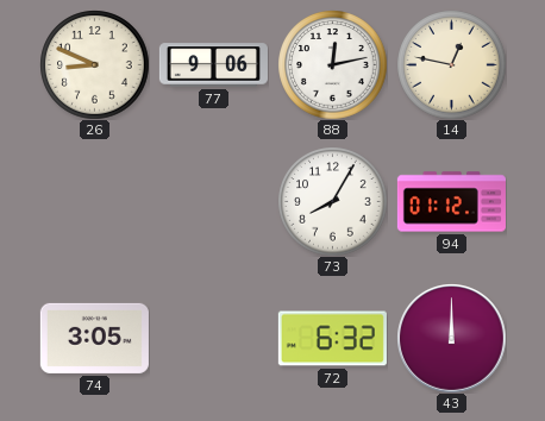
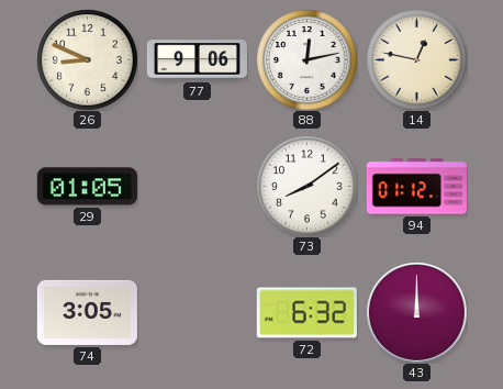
29: none -> 01:05 (87, 187)
73: 8:05 -> 8:09 (306, 186)
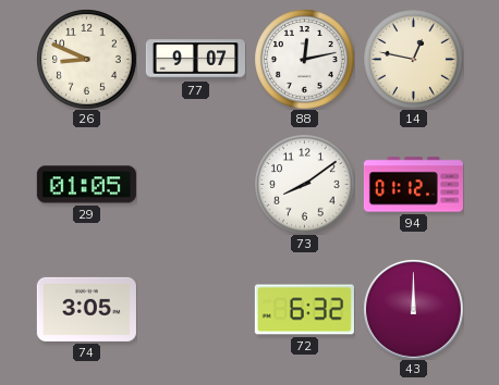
77: 9:06 -> 9:07 (195, 60)
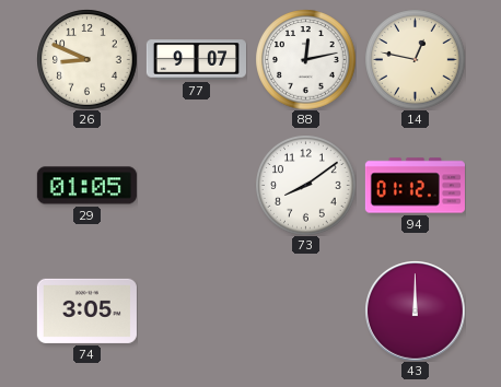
72: 6:32 -> none (304, 310)
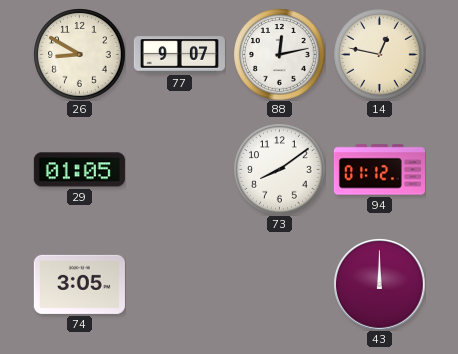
26: 8:49 -> 8:50 (79, 54)
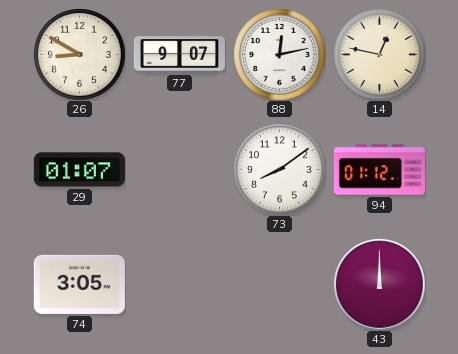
29: 01:05 -> 01:07 (79, 170)
